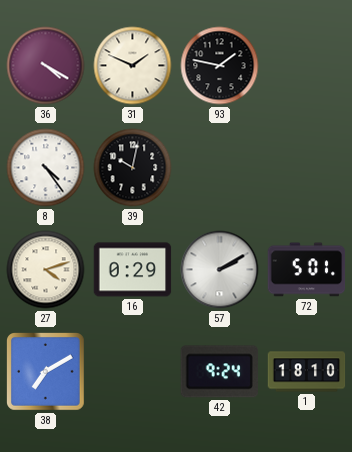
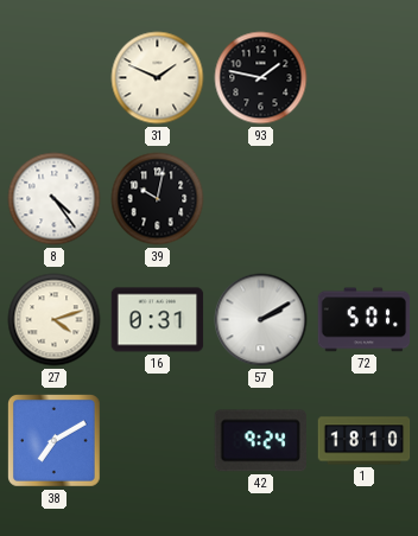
36: 4:20 -> none (46, 66)
16: 0:29 -> 0:31 (158, 320)
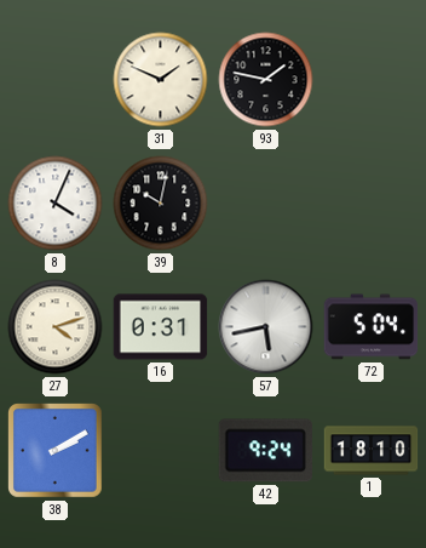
8: 4:24 -> 4:04 (56, 204)
57: 2:10 -> 5:43 (266, 327)
72: 5:01 -> 5:04 (372, 327)
38: 7:10 -> 2:10 (56, 451)
